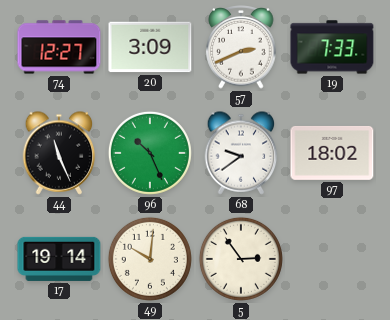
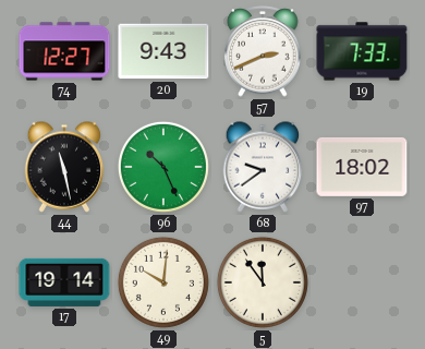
20: 3:09 -> 9:43 (163, 51)
44: 11:26 -> 11:28 (64, 167)
5: 2:54 -> 11:54 (263, 282)
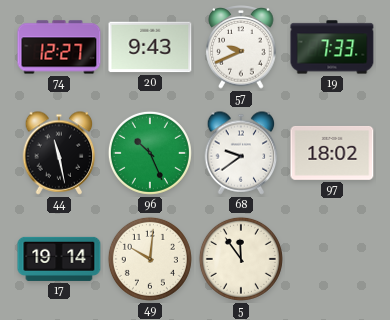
57: 2:41 -> 9:41 (241, 47)
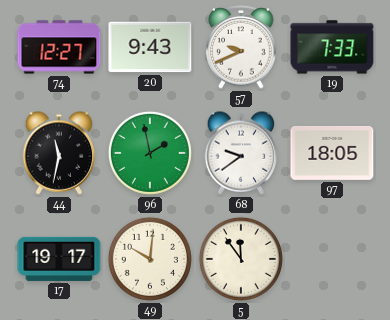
44: 11:28 -> 11:32 (59, 153)
96: 10:26 -> 1:58 (150, 153)
97: 18:02 -> 18:05 (332, 153)
17: 19:14 -> 19:17 (59, 259)
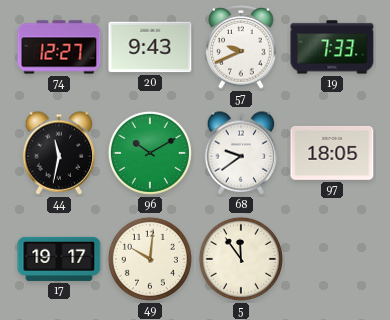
96: 1:58 -> 10:10 (150, 153)
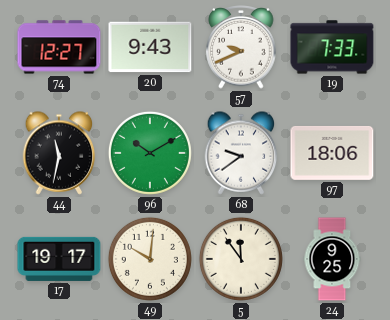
97: 18:05 -> 18:06 (332, 153)
24: none -> 9:25 (332, 259)
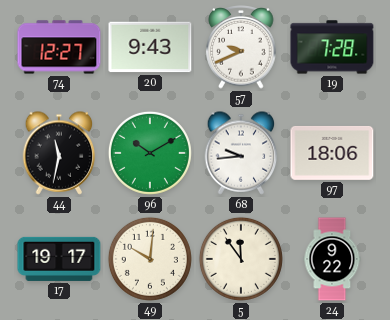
19: 7:33 -> 7:28 (332, 47)
68: 9:39 -> 9:44 (241, 153)
24: 9:25 -> 9:22 (332, 259)
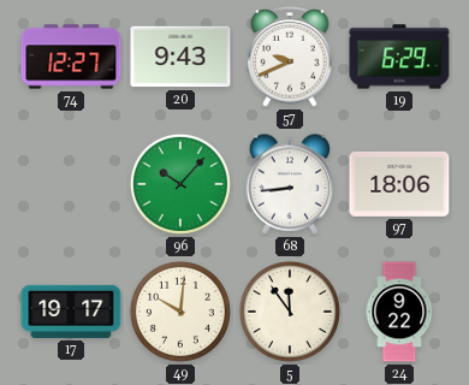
19: 7:28 -> 6:29 (399, 57)
44: 11:32 -> none (59, 153)
96: 10:10 -> 10:07 (180, 184)
68: 9:44 -> 8:44 (290, 184)
